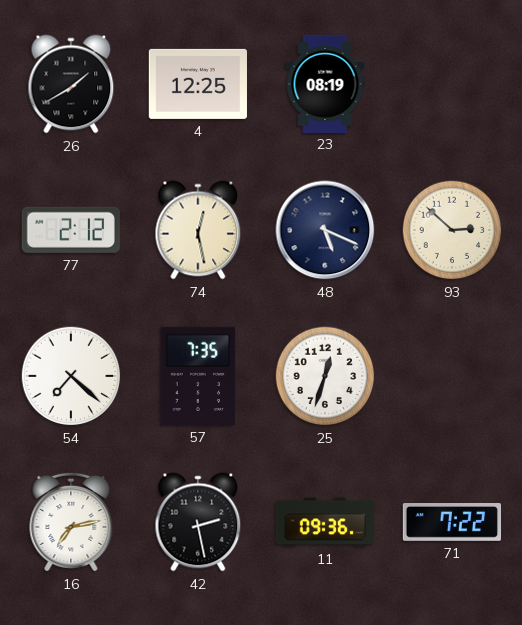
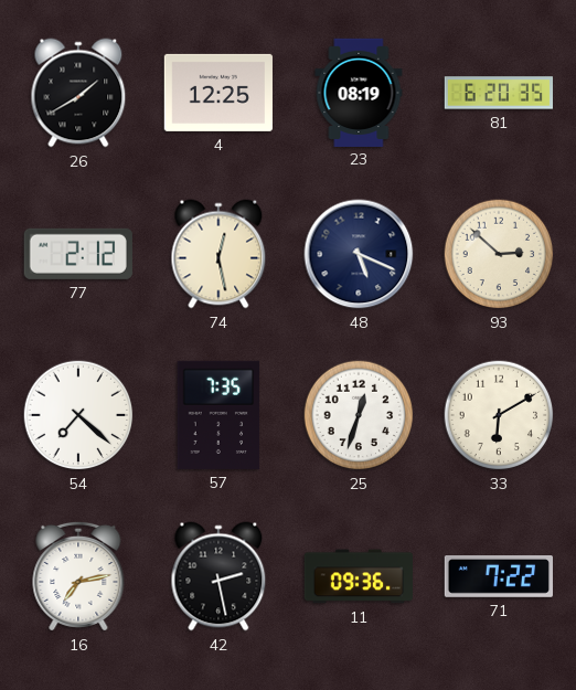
81: none -> 6:20 (498, 93)
33: none -> 6:10 (499, 415)
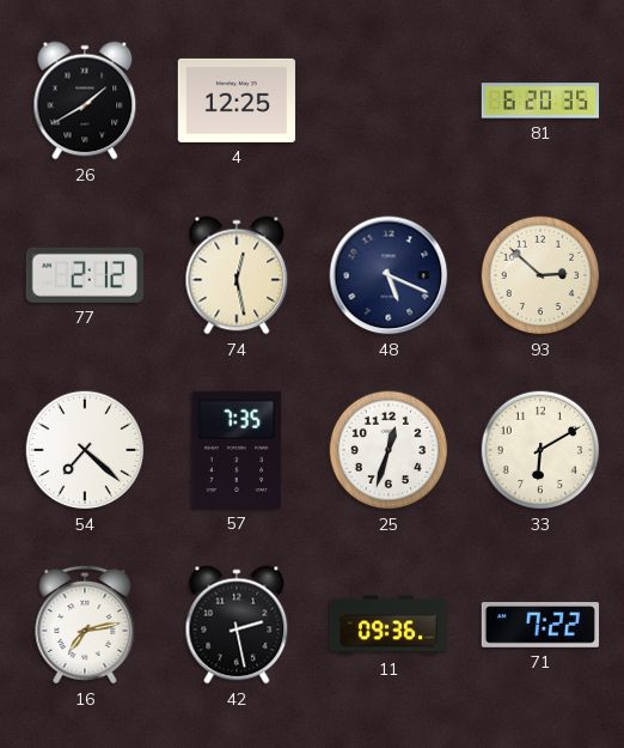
23: 08:19 -> none (359, 92)
